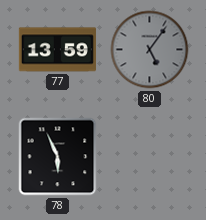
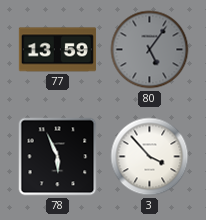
3: none -> 3:53 (150, 157)
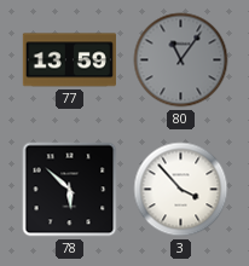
80: 5:06 -> 11:06 (181, 60)
78: 5:56 -> 5:52 (70, 190)
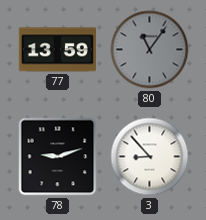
78: 5:52 -> 9:12 (58, 157)
3: 3:53 -> 8:53 (150, 157)
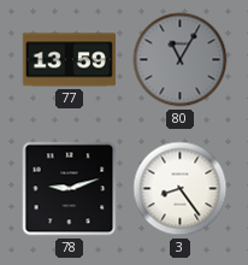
80: 11:06 -> 11:05 (181, 60)
3: 8:53 -> 8:24 (181, 189)
